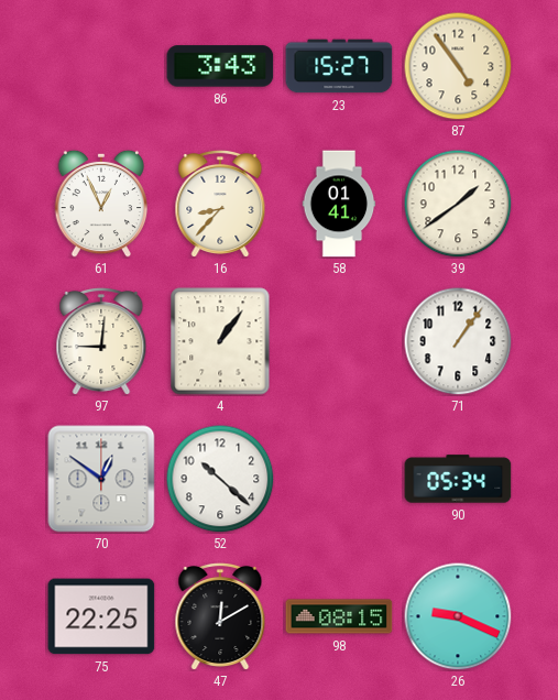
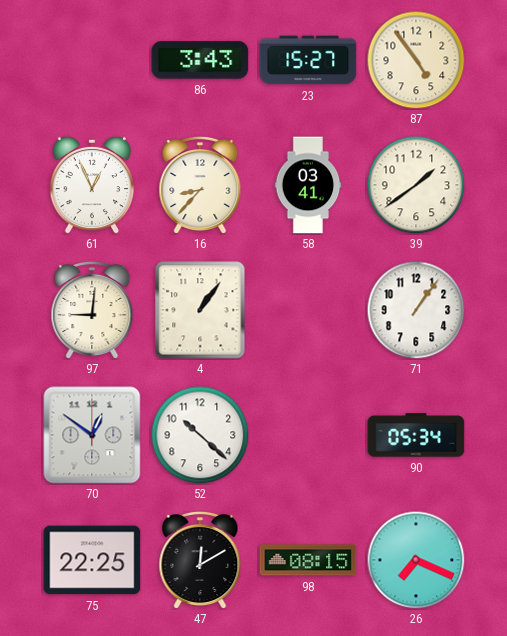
58: 01:41 -> 03:41 (308, 185)
26: 9:19 -> 7:19 (416, 560)
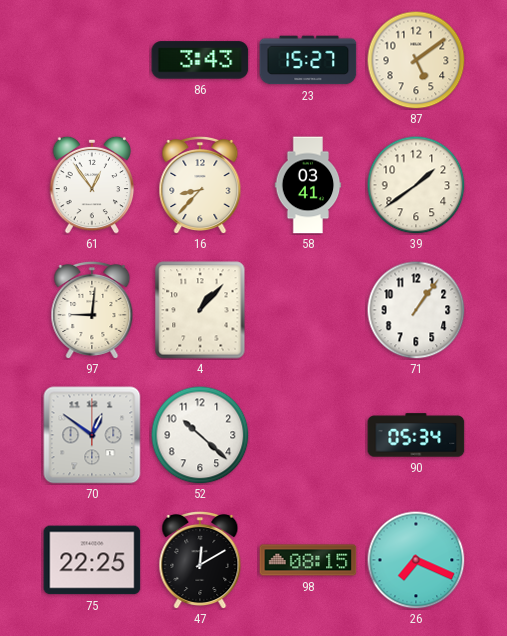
87: 4:54 -> 5:09 (416, 60)
61: 12:56 -> 12:54 (92, 185)
4: 1:06 -> 1:07 (200, 310)
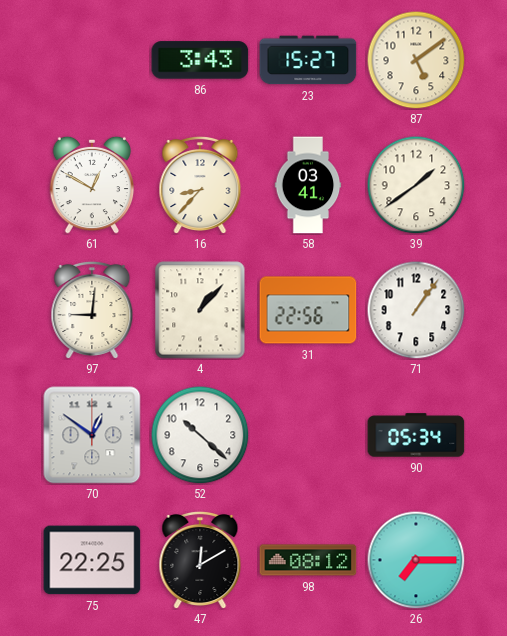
61: 12:54 -> 12:50 (92, 185)
31: none -> 22:56 (308, 310)
98: 08:15 -> 08:12 (308, 560)
26: 7:19 -> 7:15 (416, 560)
